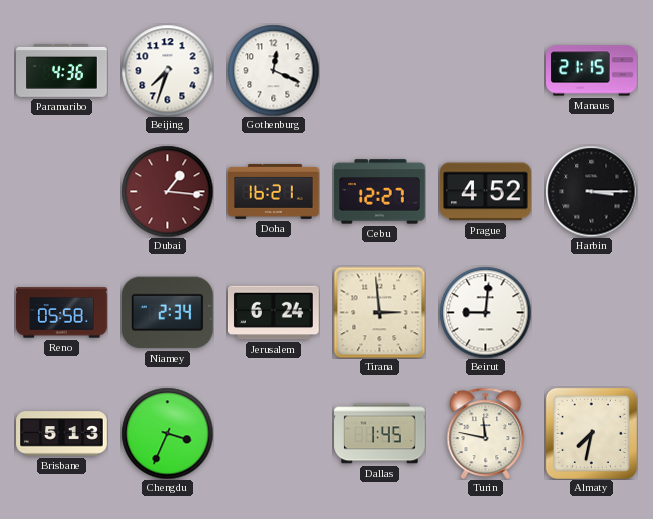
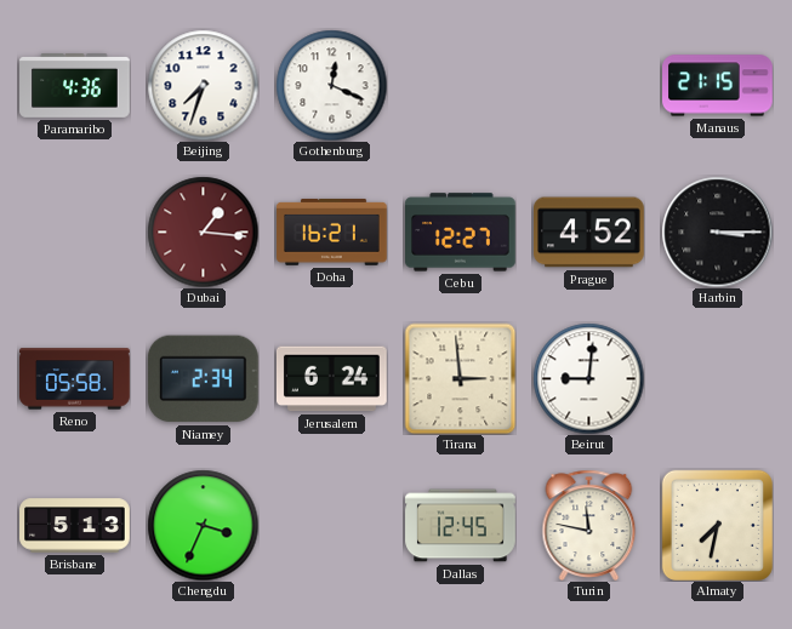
Dallas: 1:45 -> 12:45 (461, 526)
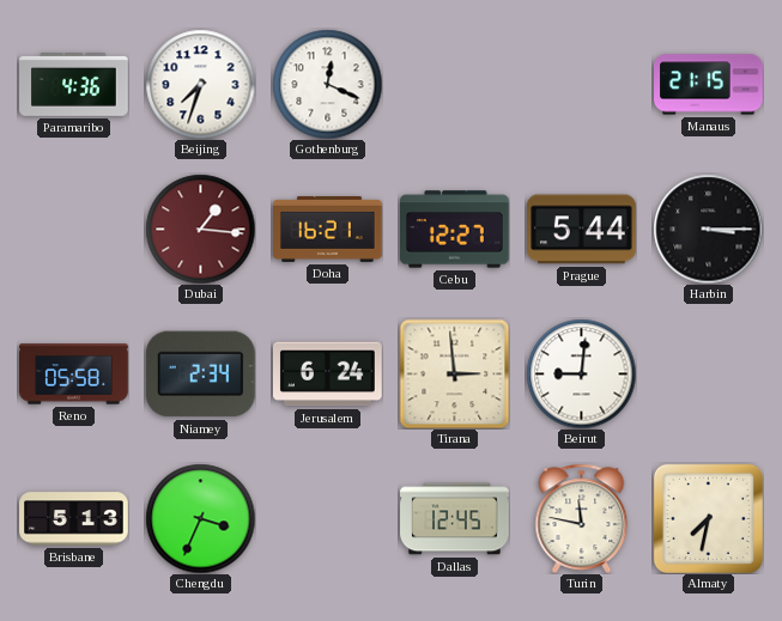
Prague: 4:52 -> 5:44 (582, 230)
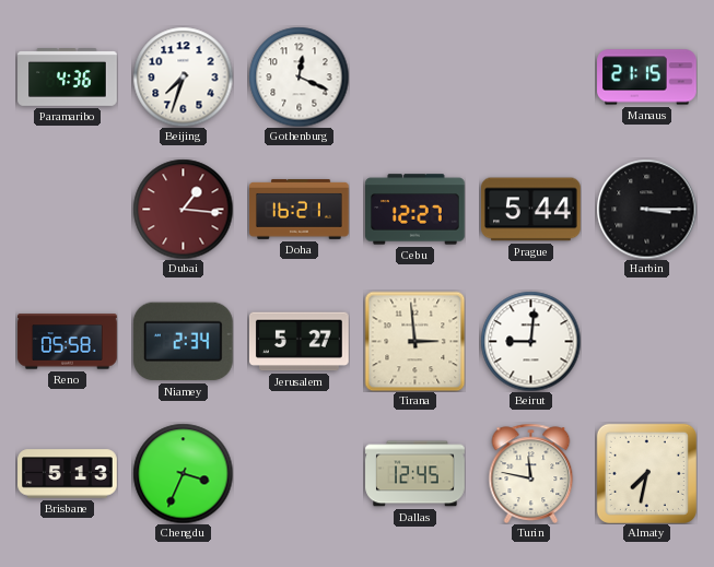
Jerusalem: 6:24 -> 5:27 (300, 342)
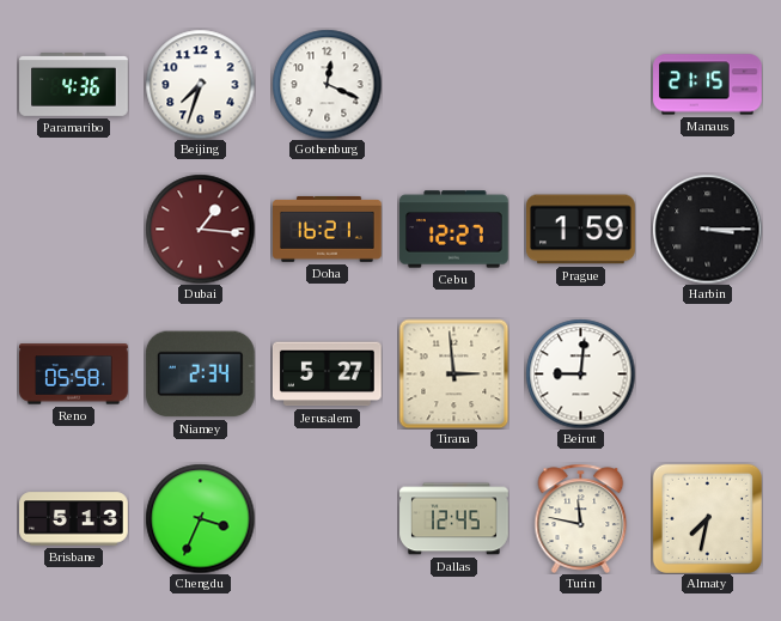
Prague: 5:44 -> 1:59 (581, 230)
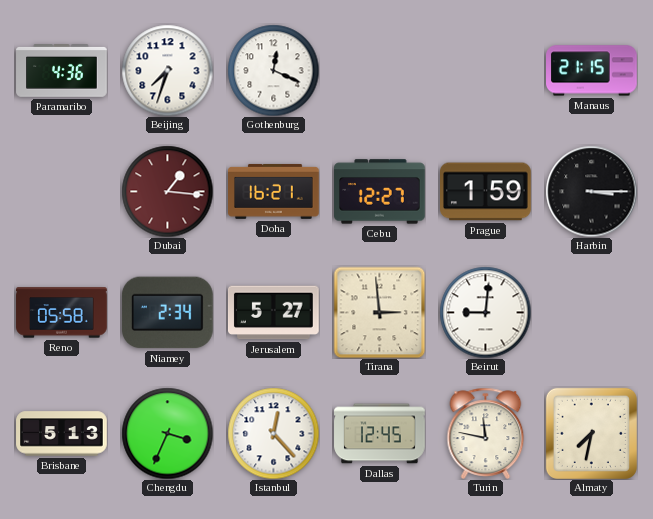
Istanbul: none -> 12:23 (273, 433)
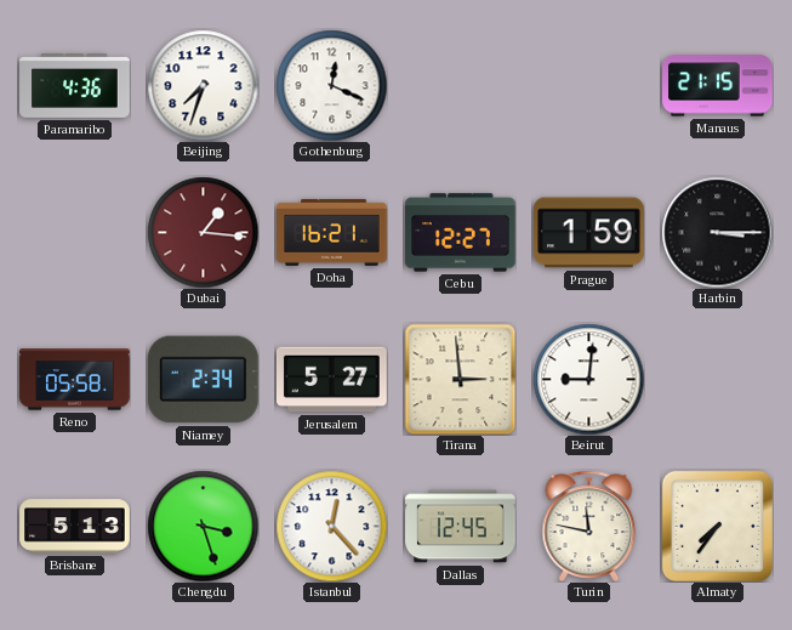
Chengdu: 3:34 -> 3:27 (203, 526)
Almaty: 7:32 -> 7:36 (717, 526)
